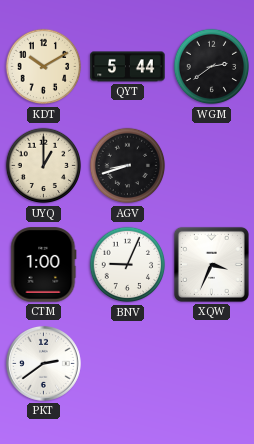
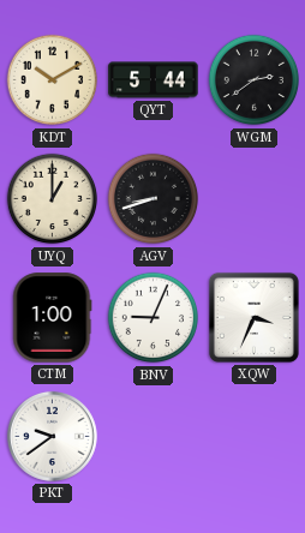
PKT: 2:39 -> 9:39 (52, 436)
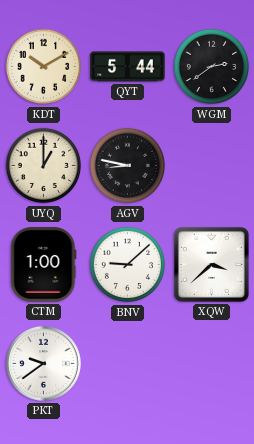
AGV: 8:42 -> 8:47 (128, 166)
BNV: 9:04 -> 9:08 (128, 265)
XQW: 3:34 -> 3:38 (211, 264)
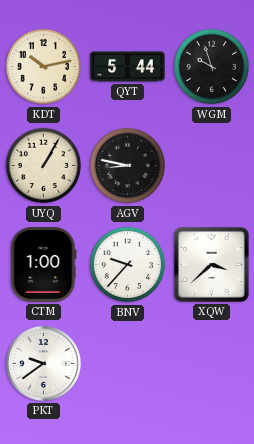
KDT: 10:10 -> 10:13 (44, 67)
WGM: 2:39 -> 9:57 (212, 67)
UYQ: 1:00 -> 1:05 (44, 166)
BNV: 9:08 -> 9:37 (128, 265)
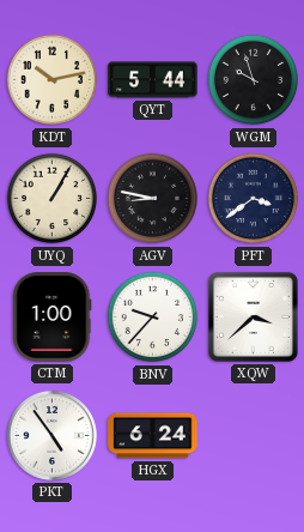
PFT: none -> 3:39 (254, 199)
PKT: 9:39 -> 4:54 (51, 435)
HGX: none -> 6:24 (153, 436)
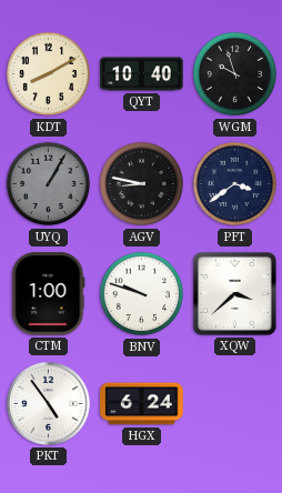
KDT: 10:13 -> 8:10 (49, 74)
QYT: 5:44 -> 10:40 (142, 74)
UYQ dial: cream -> grey (49, 184)
BNV: 9:37 -> 9:48 (142, 294)
